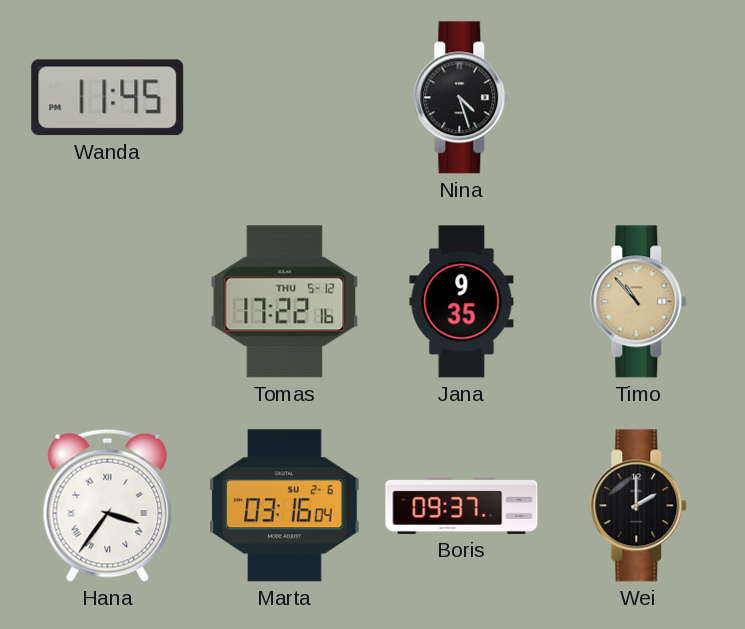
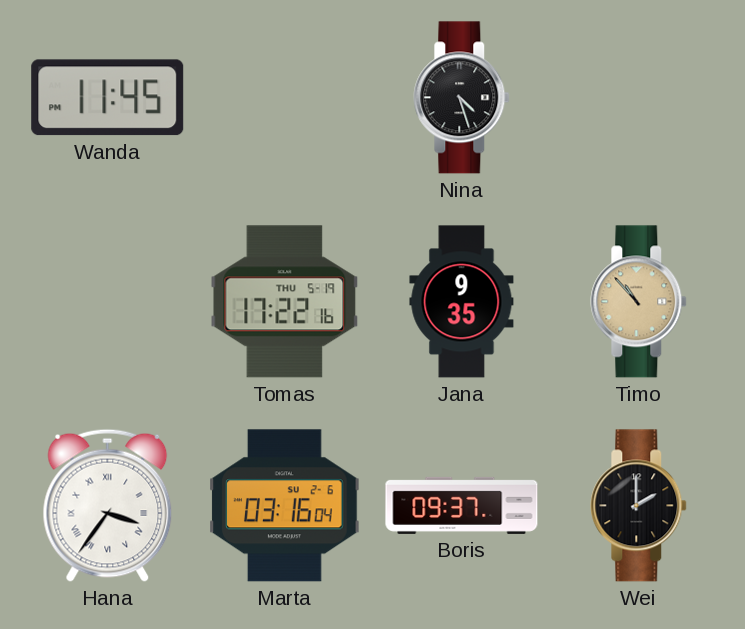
Tomas date: THU 5-12 -> THU 5-19 (285, 302)
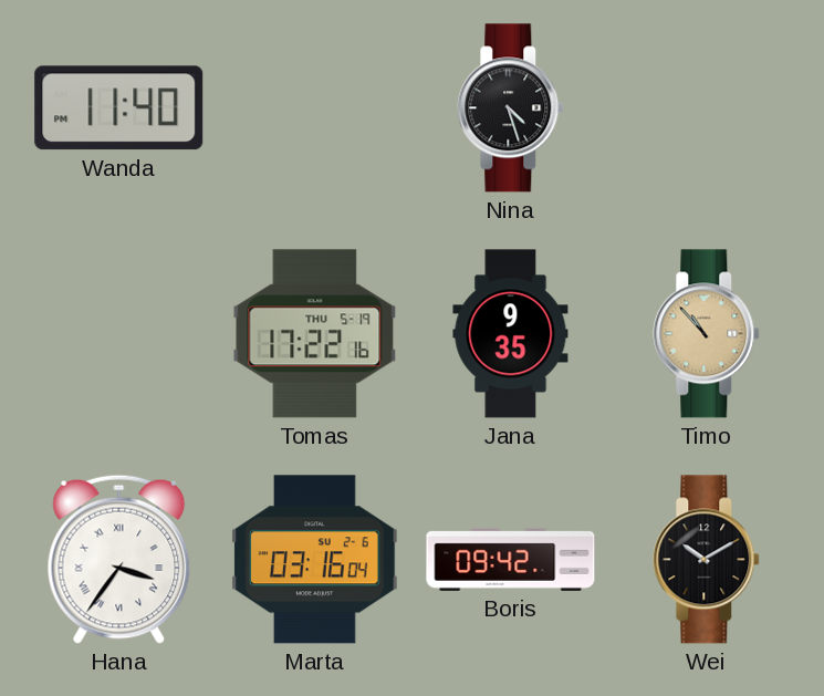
Wanda: 11:45 -> 11:40 (119, 108)
Boris: 09:37 -> 09:42 (511, 559)
Wei: 2:00 -> 10:10 (707, 560)
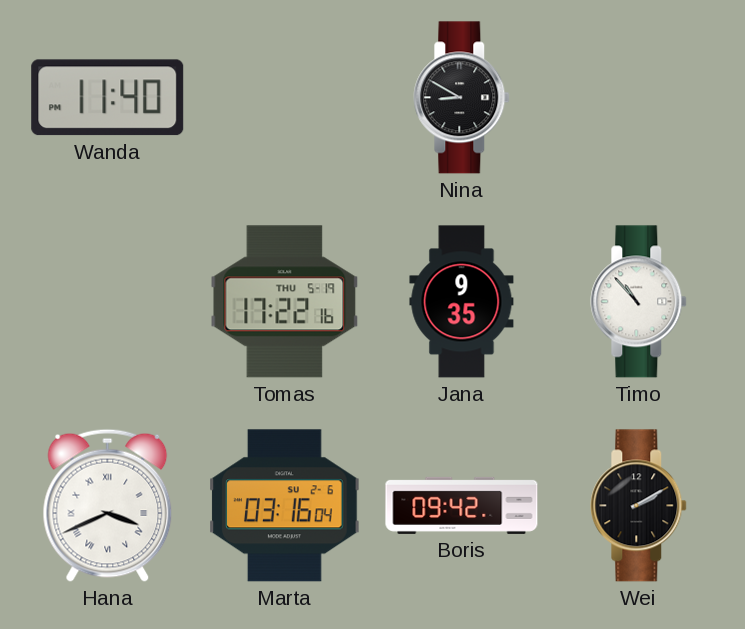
Nina: 4:27 -> 8:50 (462, 98)
Timo dial: champagne -> white (639, 302)
Hana: 3:36 -> 3:41 (108, 505)
Wei: 10:10 -> 2:10 (639, 506)
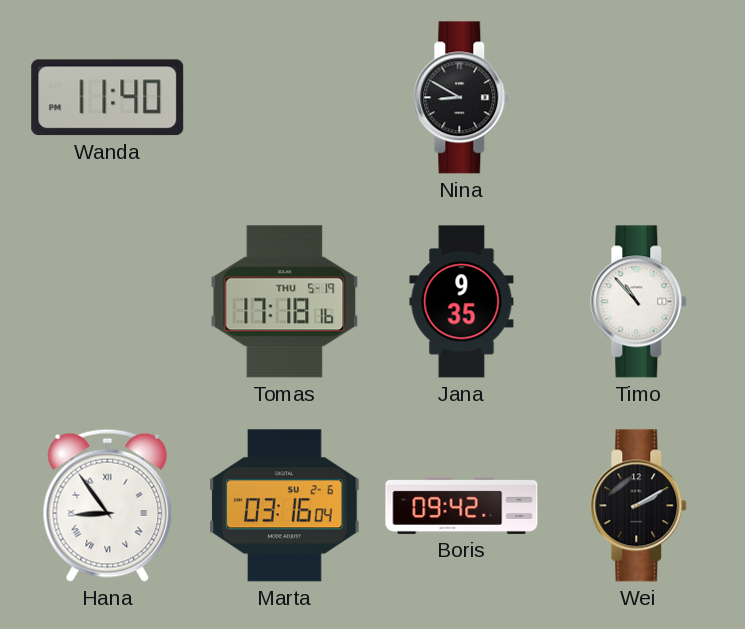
Tomas: 17:22 -> 17:18 (285, 302)
Hana: 3:41 -> 8:54 (108, 505)
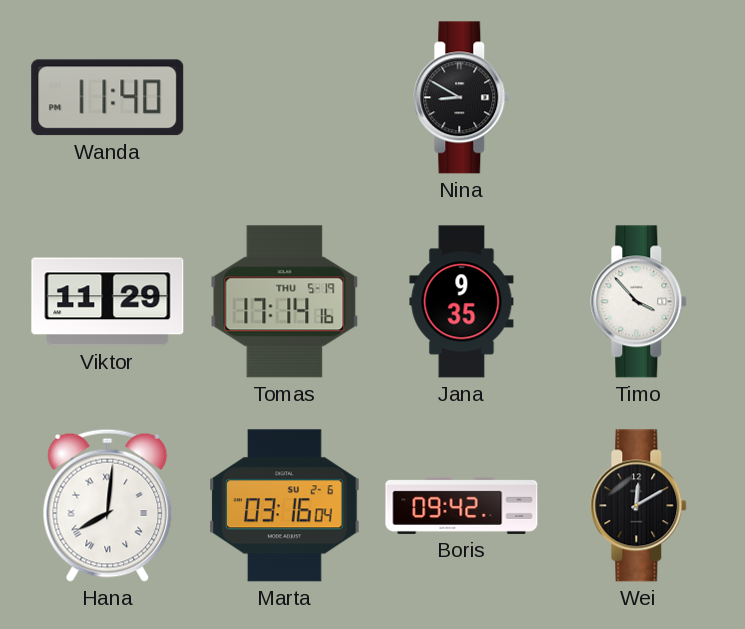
Viktor: none -> 11:29 (108, 302)
Tomas: 17:18 -> 17:14 (285, 302)
Timo: 10:53 -> 3:53 (639, 302)
Hana: 8:54 -> 8:01 (108, 505)
Wei: 2:10 -> 12:10 (639, 506)
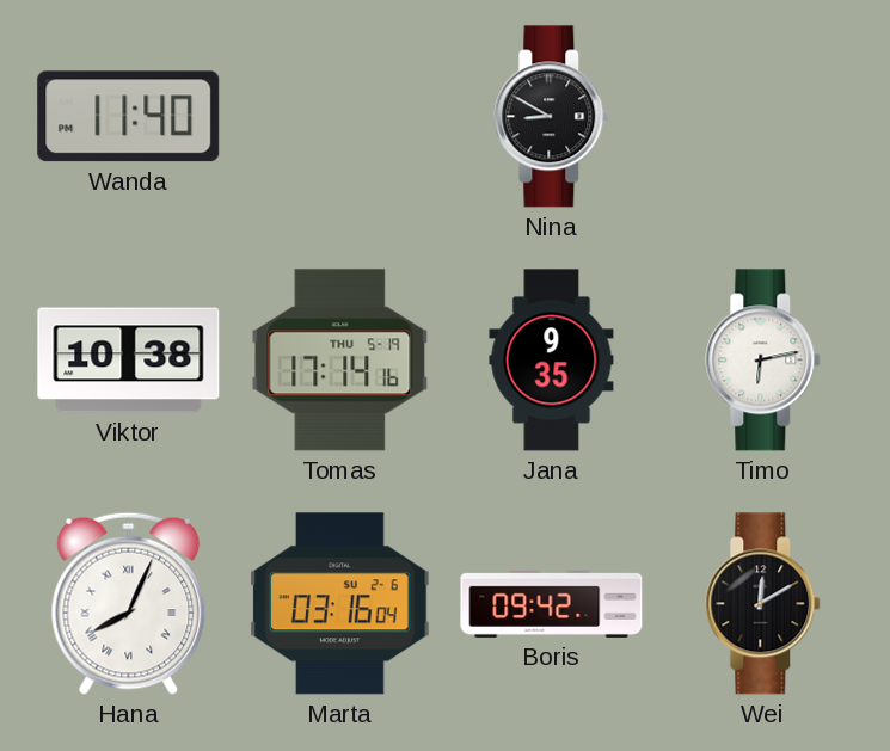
Viktor: 11:29 -> 10:38 (129, 361)
Timo: 3:53 -> 6:13 (763, 361)
Hana: 8:01 -> 8:04 (129, 603)
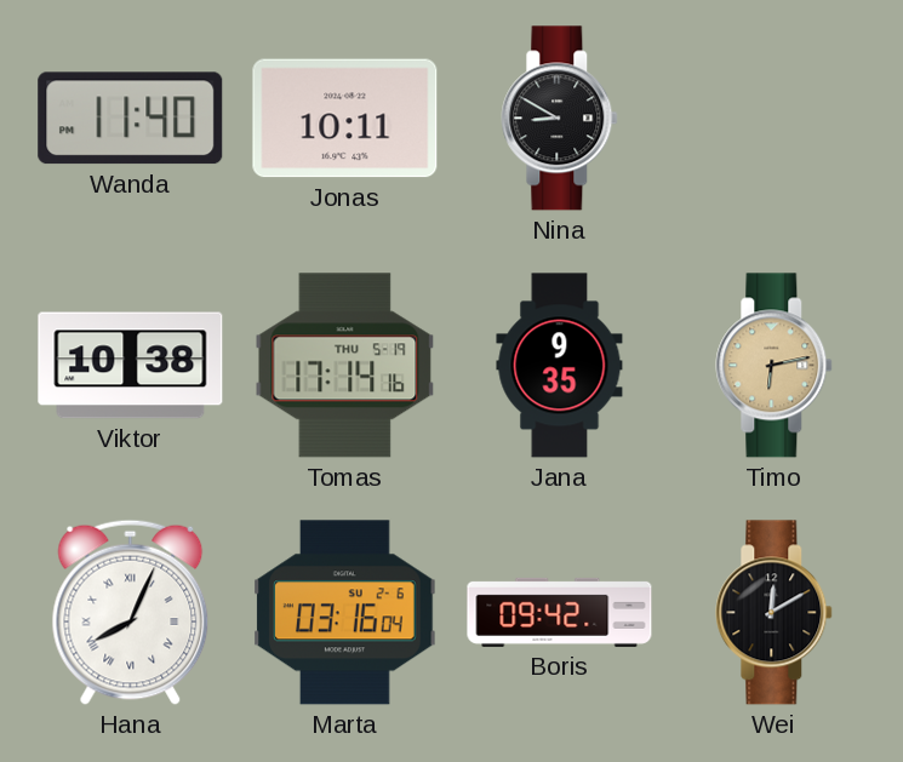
Jonas: none -> 10:11 (345, 119)
Timo dial: white -> champagne (775, 366)
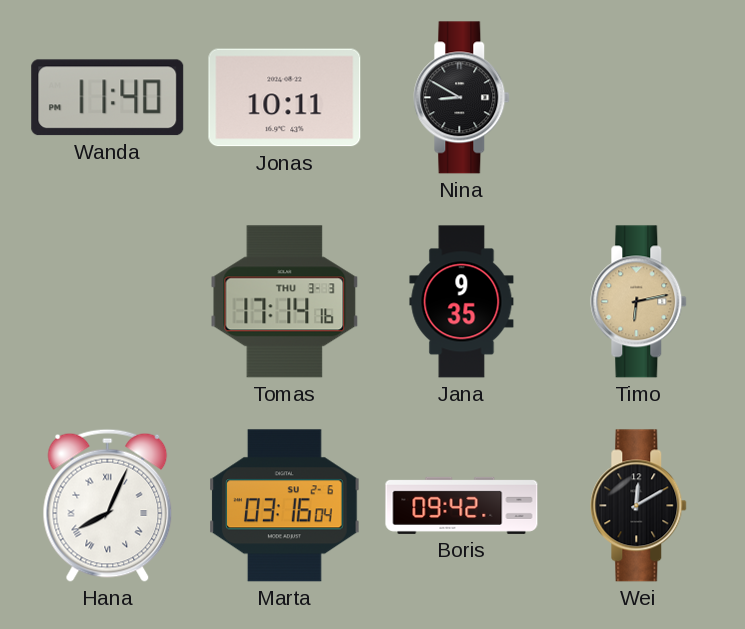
Viktor: 10:38 -> none (131, 366)
Tomas date: THU 5-19 -> THU 3-3 (285, 302)
